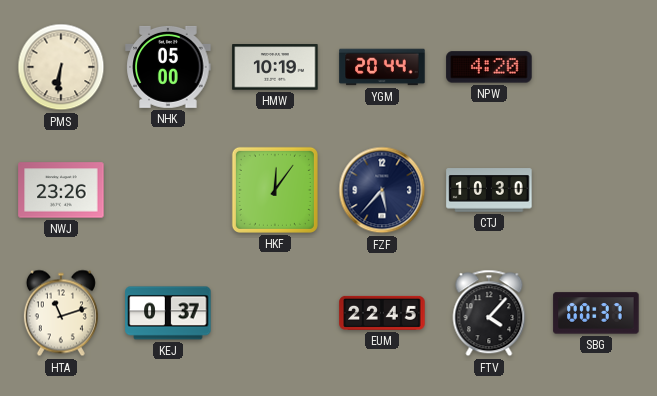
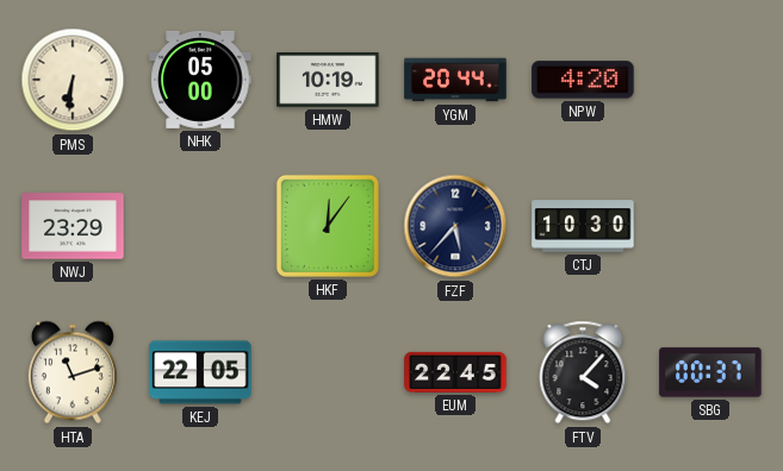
NWJ: 23:26 -> 23:29 (73, 226)
KEJ: 0:37 -> 22:05 (200, 372)
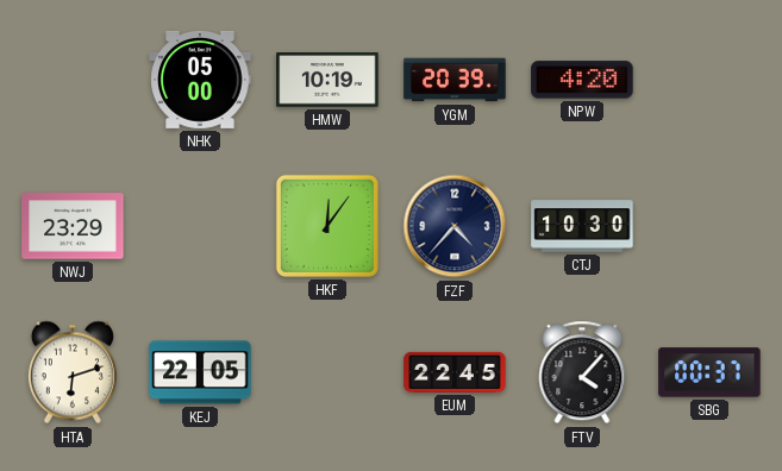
PMS: 6:31 -> none (73, 80)
YGM: 20:44 -> 20:39 (455, 80)
FZF: 5:37 -> 4:37 (455, 226)
HTA: 11:12 -> 6:12 (73, 372)
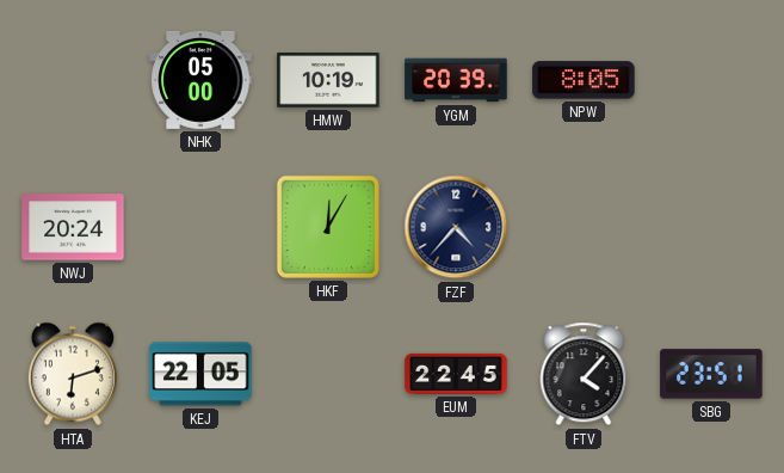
NPW: 4:20 -> 8:05 (584, 80)
NWJ: 23:29 -> 20:24 (73, 227)
HKF: 12:06 -> 12:05 (328, 227)
CTJ: 10:30 -> none (582, 226)
SBG: 00:37 -> 23:51 (711, 374)
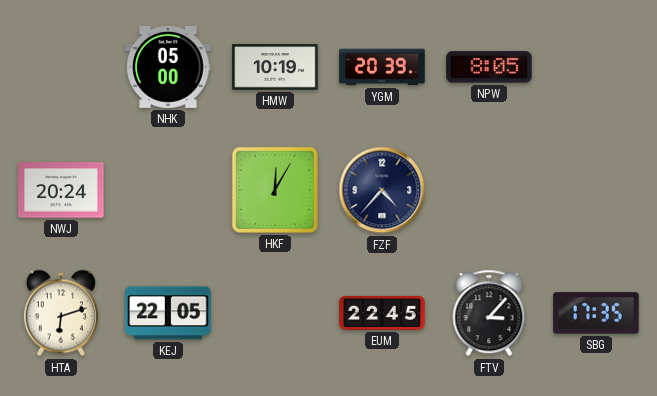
FTV: 4:07 -> 3:07 (489, 313)
SBG: 23:51 -> 17:35 (596, 313)
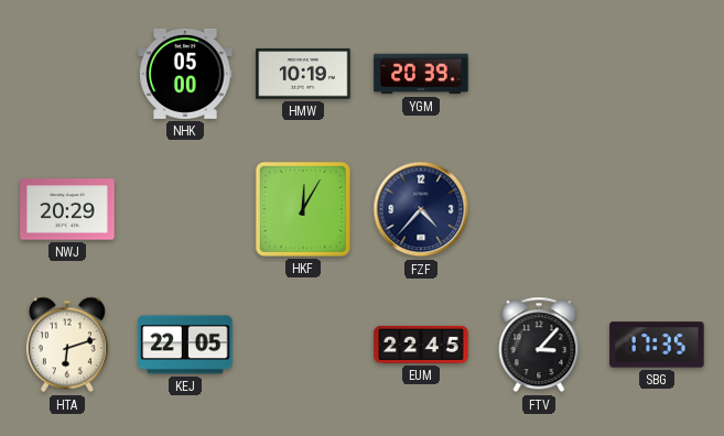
NPW: 8:05 -> none (489, 67)
NWJ: 20:24 -> 20:29 (67, 209)
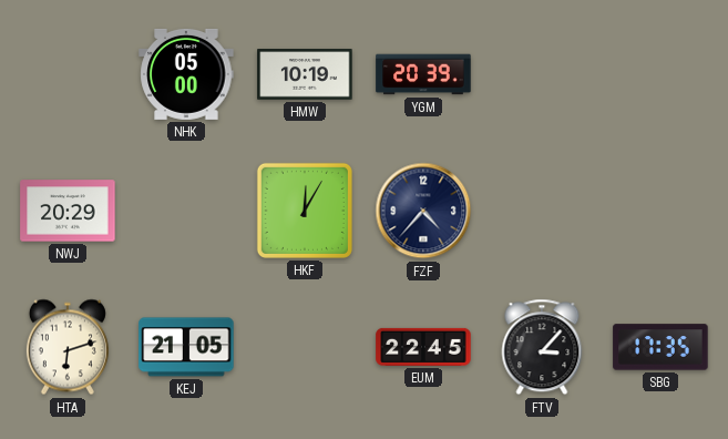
KEJ: 22:05 -> 21:05 (186, 347)
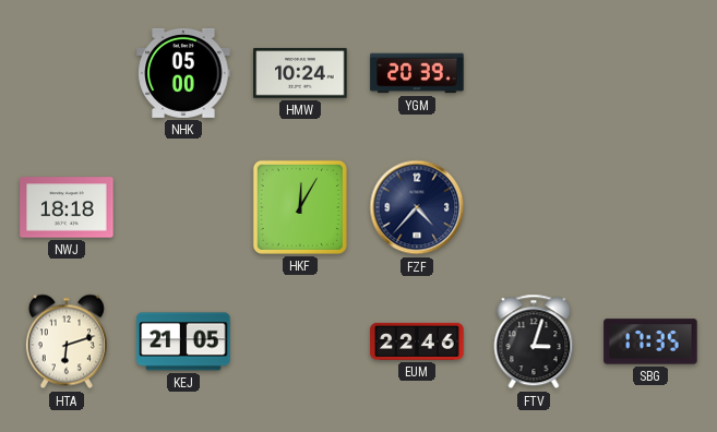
HMW: 10:19 -> 10:24 (300, 73)
NWJ: 20:29 -> 18:18 (67, 207)
EUM: 22:45 -> 22:46 (417, 341)
FTV: 3:07 -> 3:03 (534, 341)
